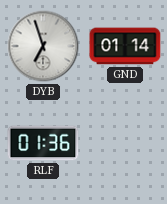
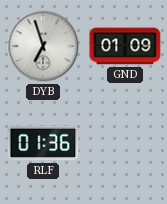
GND: 01:14 -> 01:09 (125, 46)
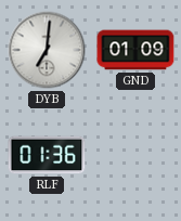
DYB: 6:57 -> 7:01 (47, 50)
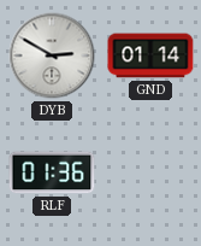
DYB: 7:01 -> 2:50 (52, 55)
GND: 01:09 -> 01:14 (150, 55)
